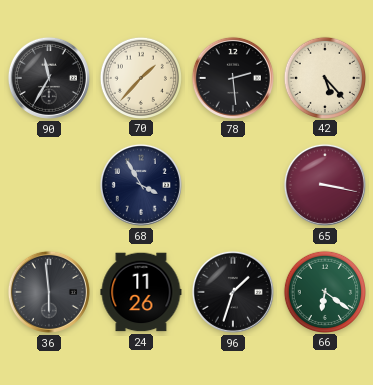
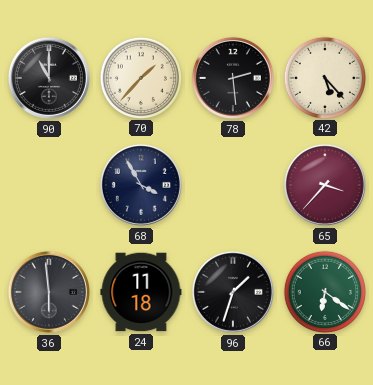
90: 11:35 -> 11:00 (49, 78)
65: 3:17 -> 3:37 (325, 185)
24: 11:26 -> 11:18 (141, 292)
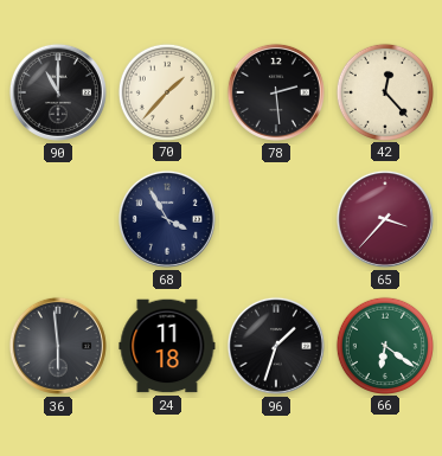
42: 5:23 -> 12:23 (384, 91)
